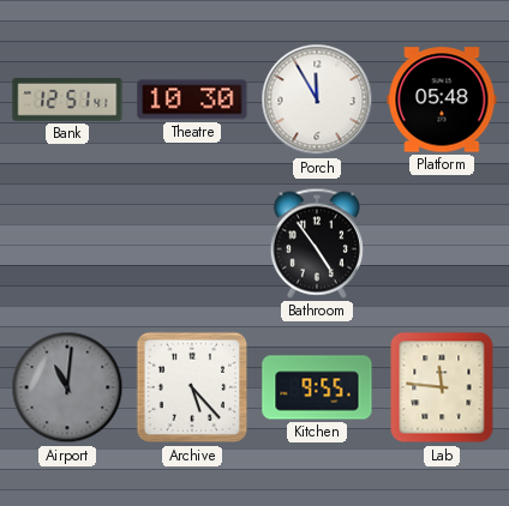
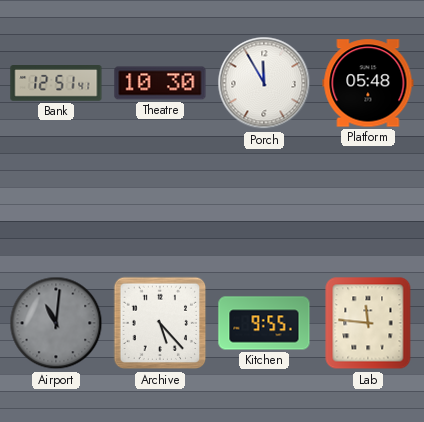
Bathroom: 4:54 -> none (317, 243)
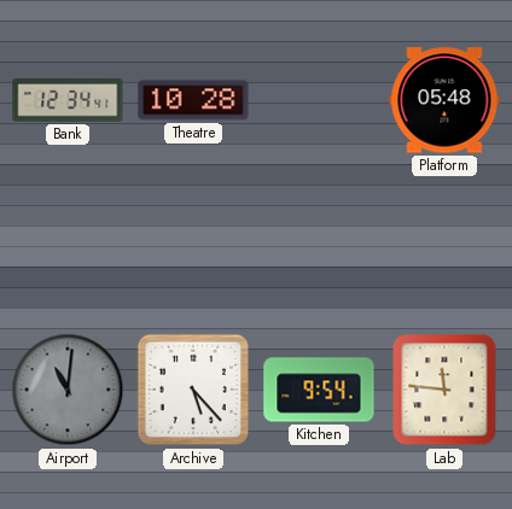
Bank: 12:51 -> 12:34 (68, 101)
Theatre: 10:30 -> 10:28 (193, 100)
Porch: 11:55 -> none (264, 83)
Kitchen: 9:55 -> 9:54 (319, 390)
